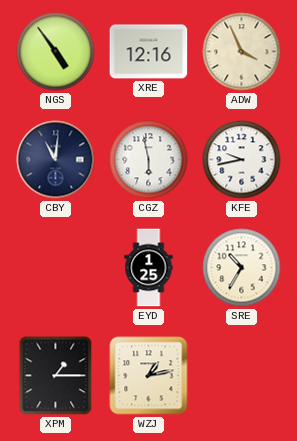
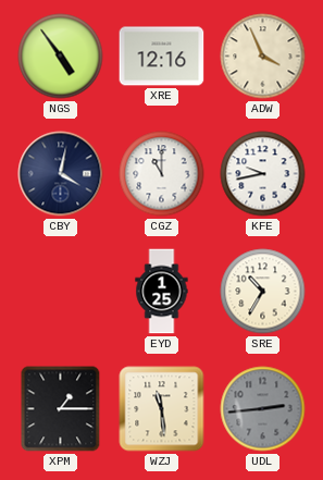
CBY: 11:01 -> 4:02 (61, 174)
CGZ: 5:58 -> 11:00 (162, 174)
WZJ: 1:13 -> 11:29 (162, 409)
UDL: none -> 2:44 (263, 409)
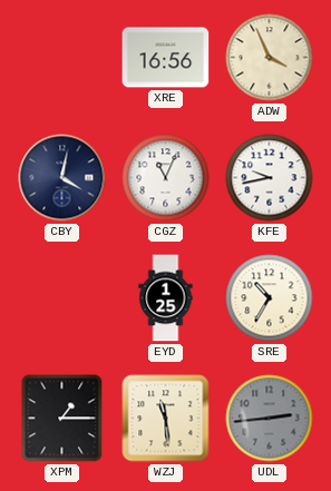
NGS: 4:54 -> none (61, 57)
XRE: 12:16 -> 16:56 (166, 58)
CGZ: 11:00 -> 11:04 (166, 178)
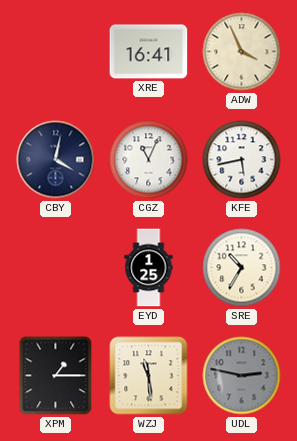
XRE: 16:56 -> 16:41 (149, 52)
KFE: 9:43 -> 5:43 (242, 160)
UDL: 2:44 -> 2:47 (242, 376)
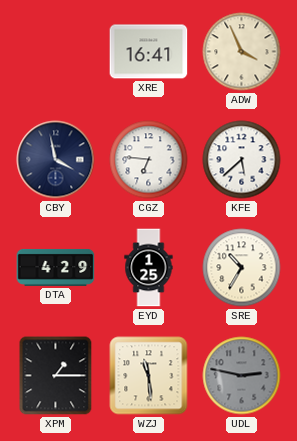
CBY: 4:02 -> 3:58 (56, 160)
CGZ: 11:04 -> 6:46 (149, 160)
KFE: 5:43 -> 5:38 (242, 160)
DTA: none -> 4:29 (56, 267)
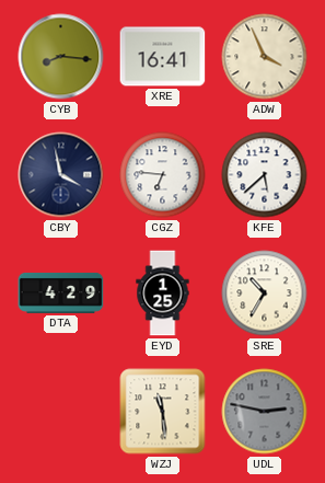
CYB: none -> 8:16 (61, 57)
XPM: 1:15 -> none (56, 376)
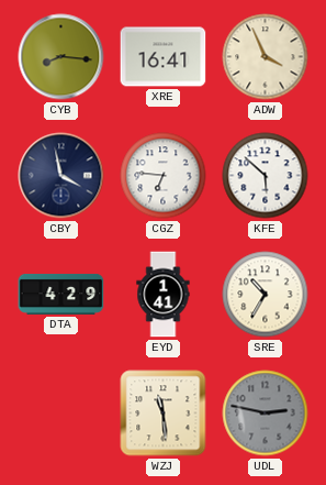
KFE: 5:38 -> 5:52 (266, 176)
EYD: 1:25 -> 1:41 (164, 295)
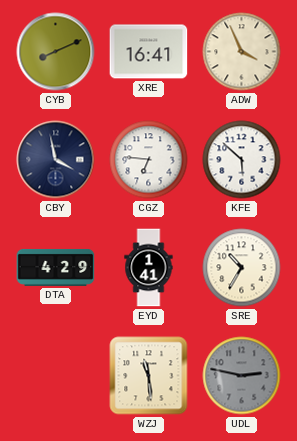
CYB: 8:16 -> 8:11 (56, 52)
